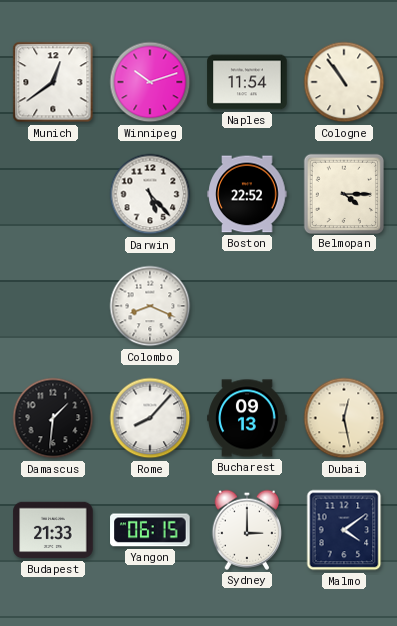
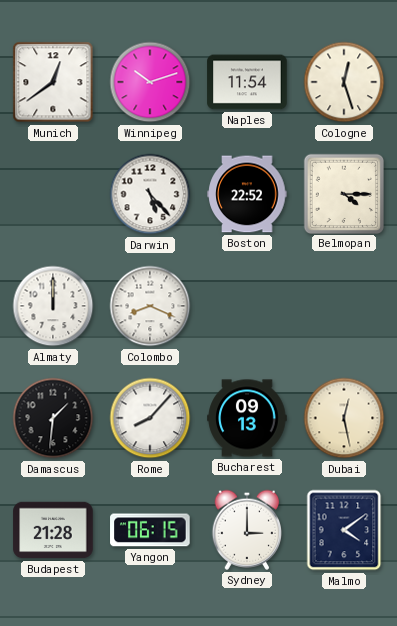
Cologne: 10:54 -> 12:27 (344, 82)
Almaty: none -> 12:00 (53, 306)
Budapest: 21:33 -> 21:28 (53, 530)
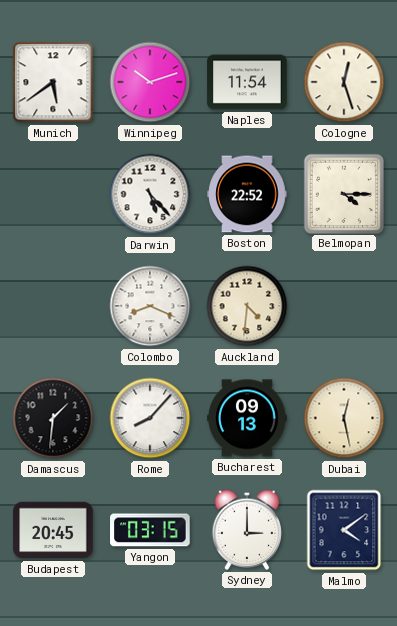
Munich: 12:39 -> 5:39 (53, 82)
Almaty: 12:00 -> none (53, 306)
Auckland: none -> 4:31 (247, 306)
Budapest: 21:28 -> 20:45 (53, 530)
Yangon: 06:15 -> 03:15 (150, 530)
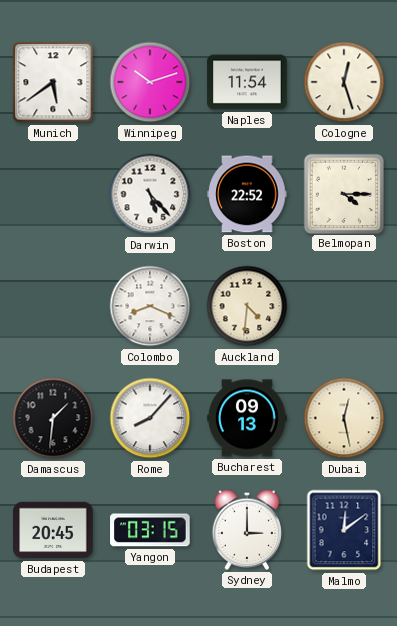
Malmo: 4:09 -> 12:09 (344, 530)
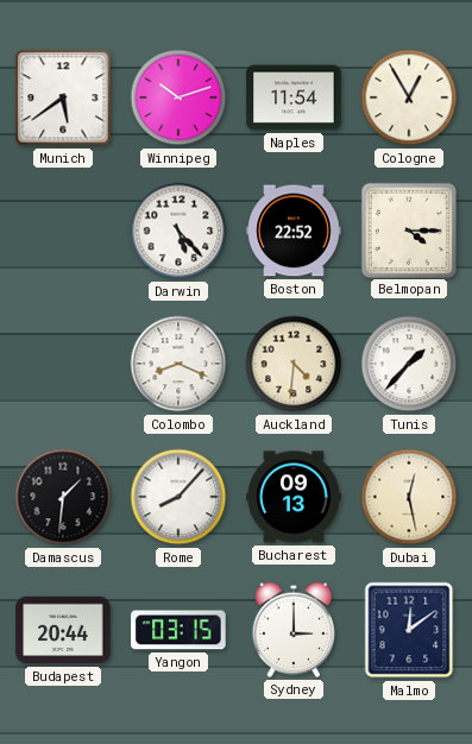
Cologne: 12:27 -> 12:55 (409, 97)
Tunis: none -> 1:37 (409, 364)
Budapest: 20:45 -> 20:44 (63, 630)
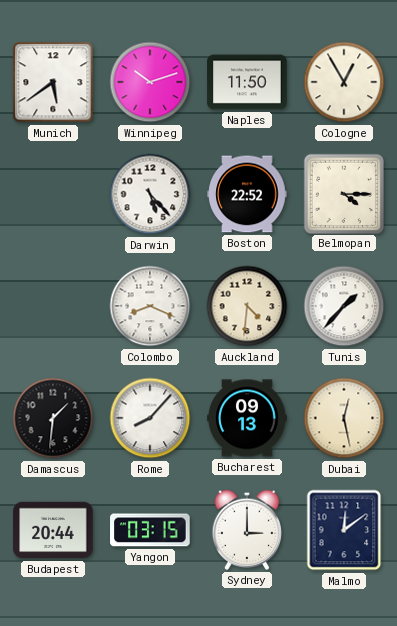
Naples: 11:54 -> 11:50 (247, 82)
